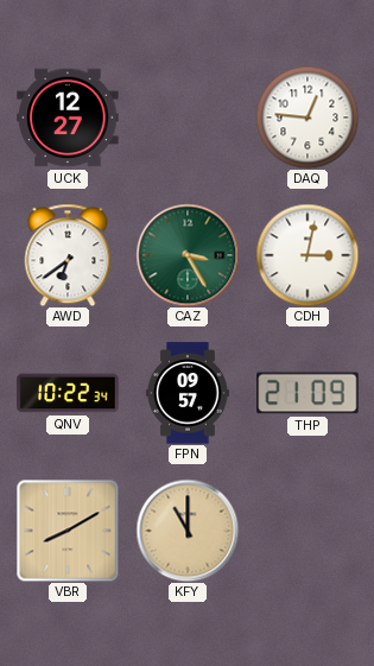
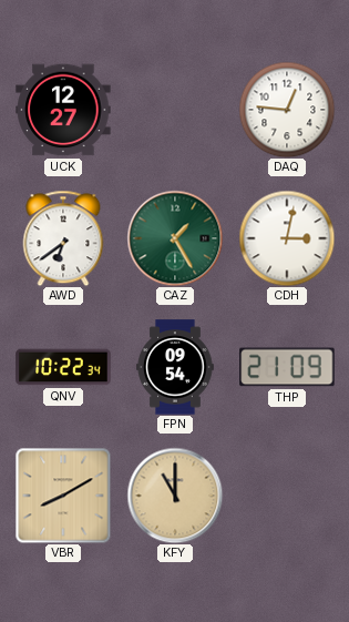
CAZ: 3:25 -> 1:25 (175, 238)
FPN: 09:57 -> 09:54 (175, 367)
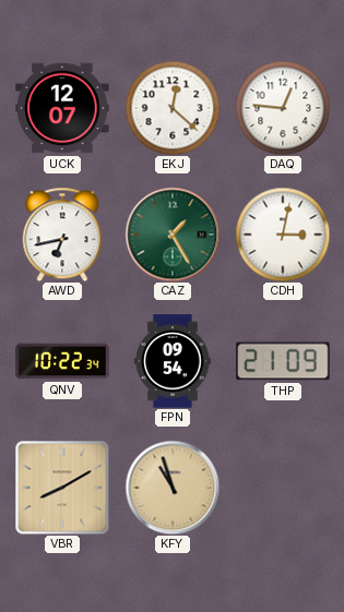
UCK: 12:27 -> 12:07 (62, 108)
EKJ: none -> 12:22 (173, 108)
AWD: 6:39 -> 6:43 (62, 235)
KFY: 11:00 -> 10:57 (173, 488)
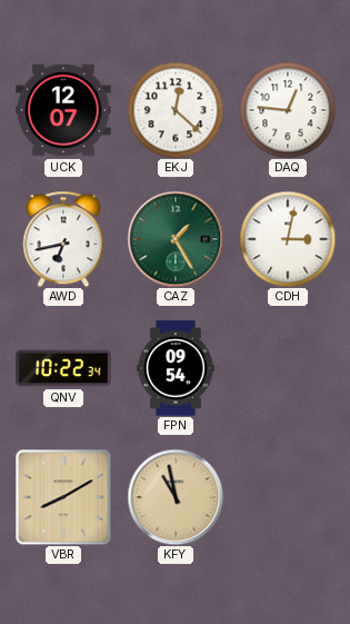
THP: 21:09 -> none (283, 361)
KFY: 10:57 -> 10:58 (176, 497)
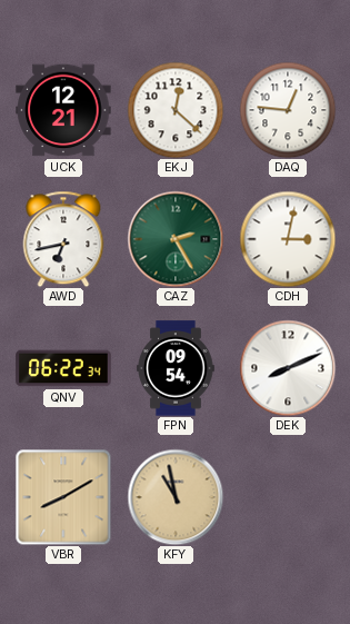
UCK: 12:07 -> 12:21 (63, 110)
CAZ: 1:25 -> 2:25 (176, 239)
QNV: 10:22 -> 06:22 (63, 368)
DEK: none -> 8:11 (288, 368)
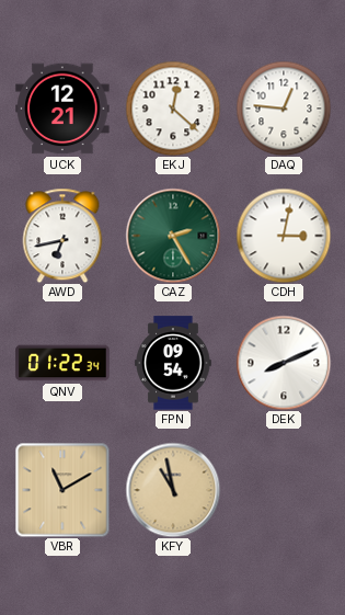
QNV: 06:22 -> 01:22 (62, 363)
VBR: 8:10 -> 11:10 (62, 490)
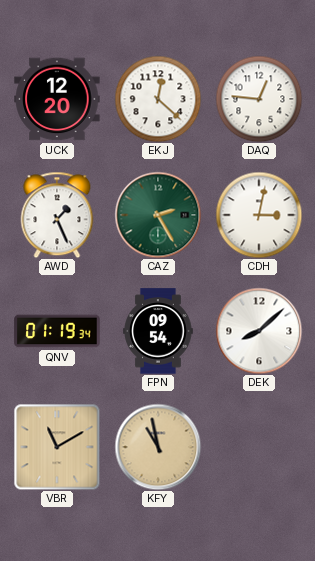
UCK: 12:21 -> 12:20 (57, 99)
AWD: 6:43 -> 1:26 (57, 215)
QNV: 01:22 -> 01:19 (57, 331)
DEK: 8:11 -> 8:08 (259, 331)
